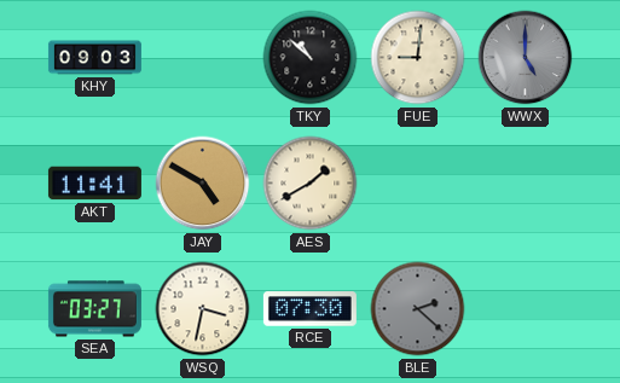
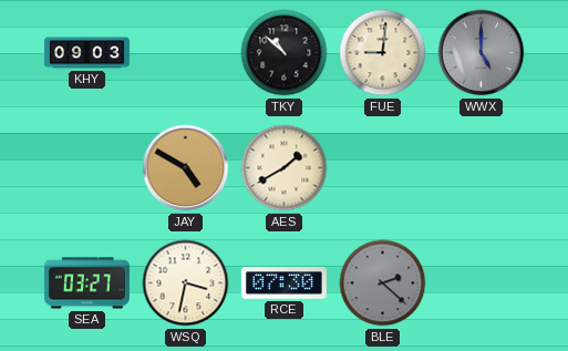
AKT: 11:41 -> none (94, 184)
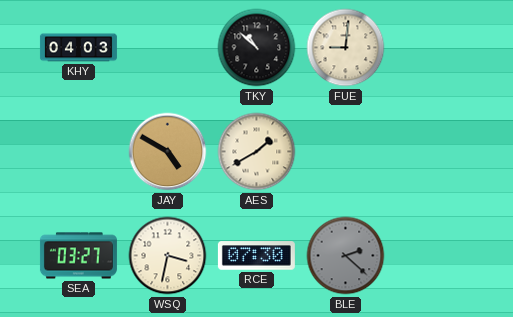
KHY: 09:03 -> 04:03 (78, 48)
WWX: 5:00 -> none (482, 53)
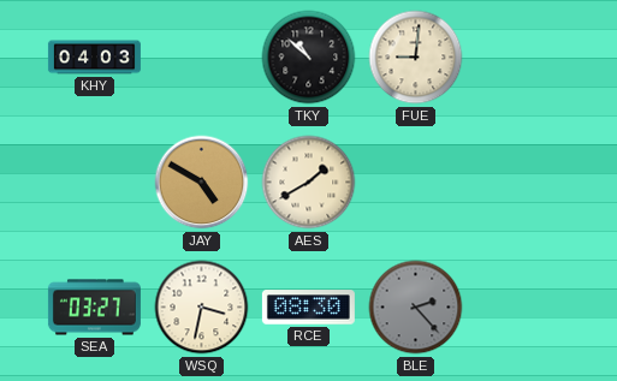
RCE: 07:30 -> 08:30 (308, 308)
BLE: 2:22 -> 2:23 (416, 308)
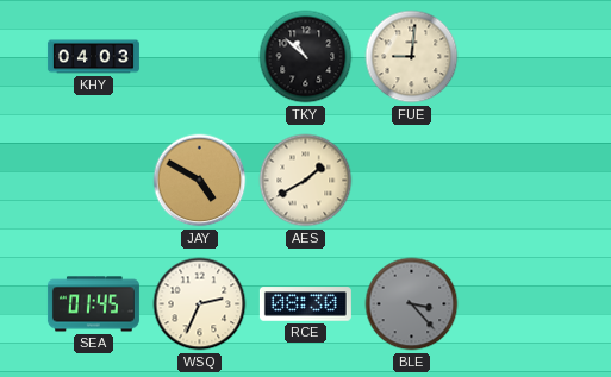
SEA: 03:27 -> 01:45 (93, 304)
WSQ: 3:32 -> 2:34 (200, 304)
BLE: 2:23 -> 3:23 (412, 304)
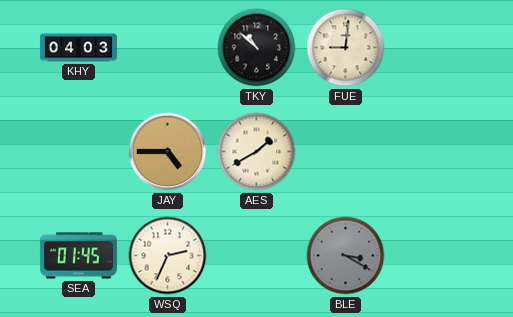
JAY: 4:50 -> 4:45 (168, 152)
RCE: 08:30 -> none (305, 304)
BLE: 3:23 -> 3:20 (346, 256)
